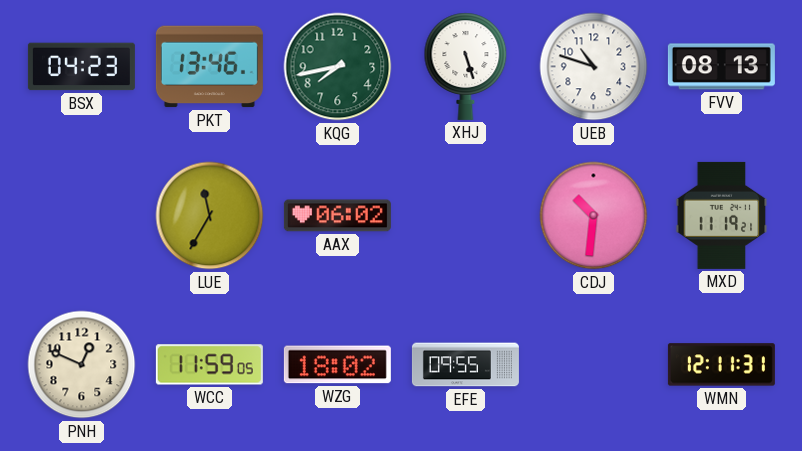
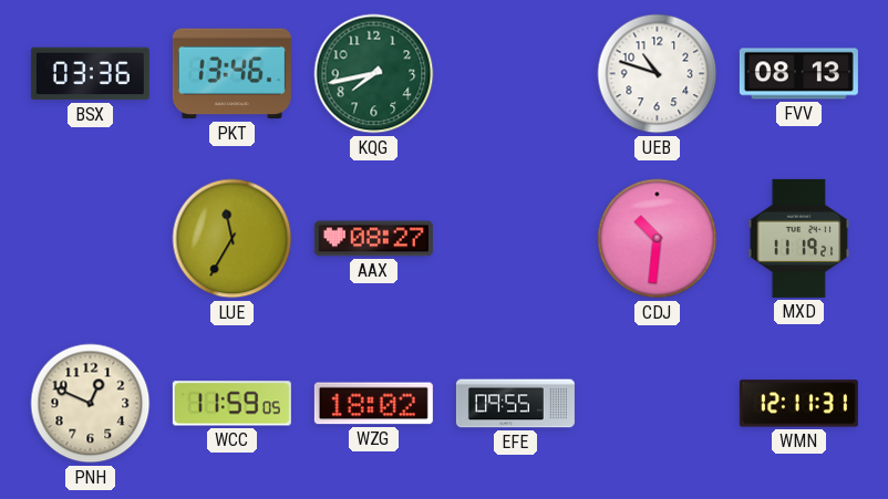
BSX: 04:23 -> 03:36 (90, 74)
XHJ: 5:27 -> none (466, 66)
AAX: 06:02 -> 08:27 (373, 239)
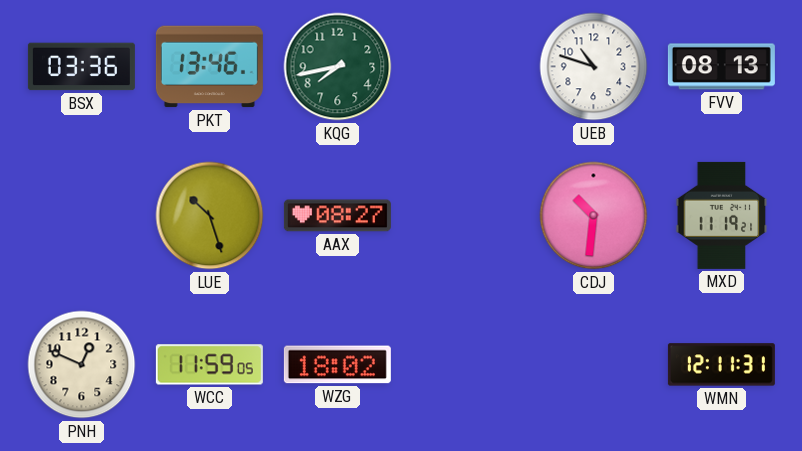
LUE: 11:35 -> 10:27 (210, 216)
EFE: 09:55 -> none (515, 404)
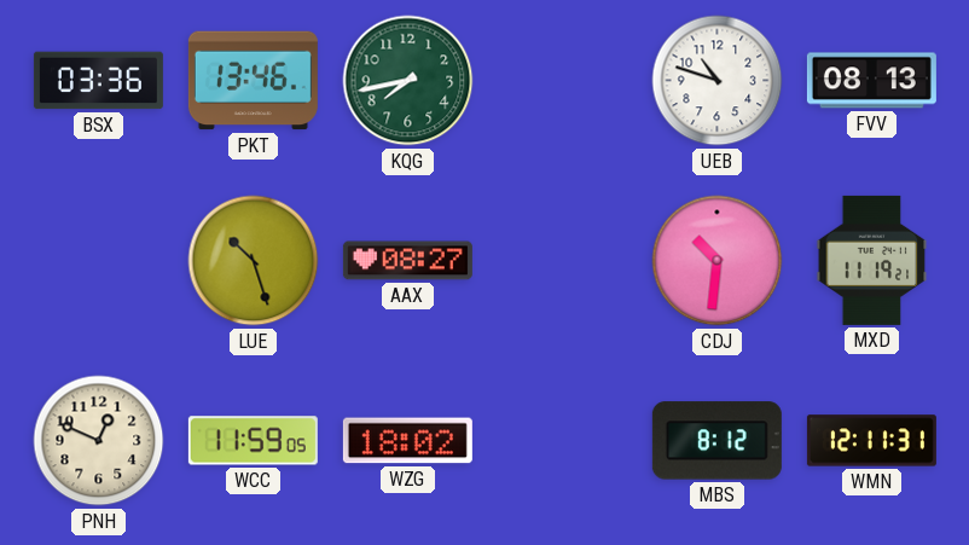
MBS: none -> 8:12 (716, 441)
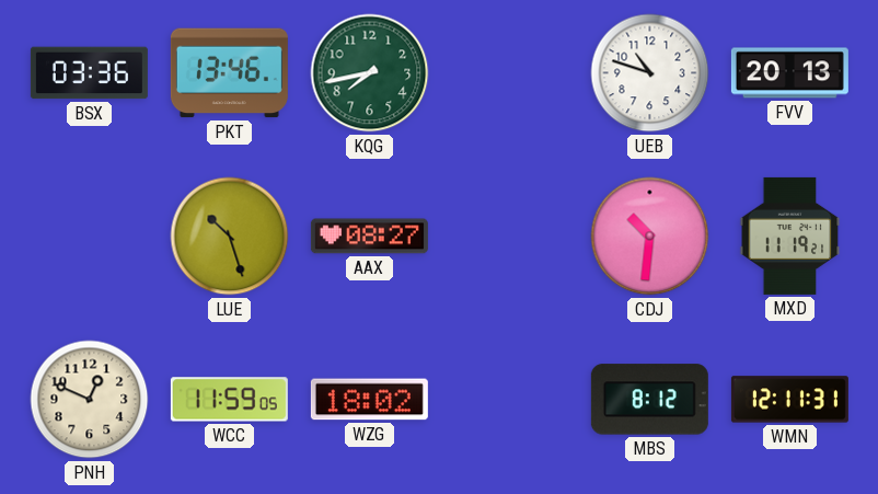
FVV: 08:13 -> 20:13 (789, 73)
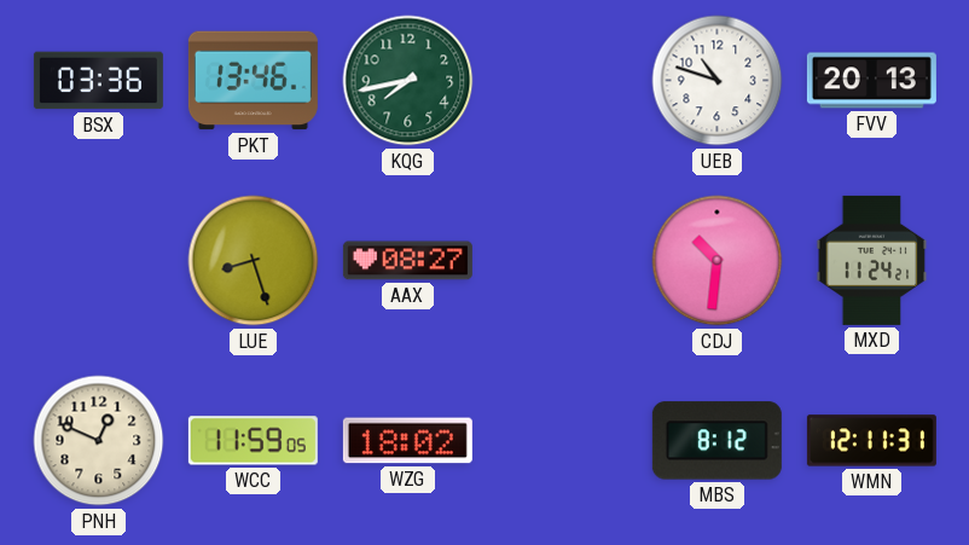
LUE: 10:27 -> 8:27 (254, 261)
MXD: 11:19 -> 11:24 (872, 260)
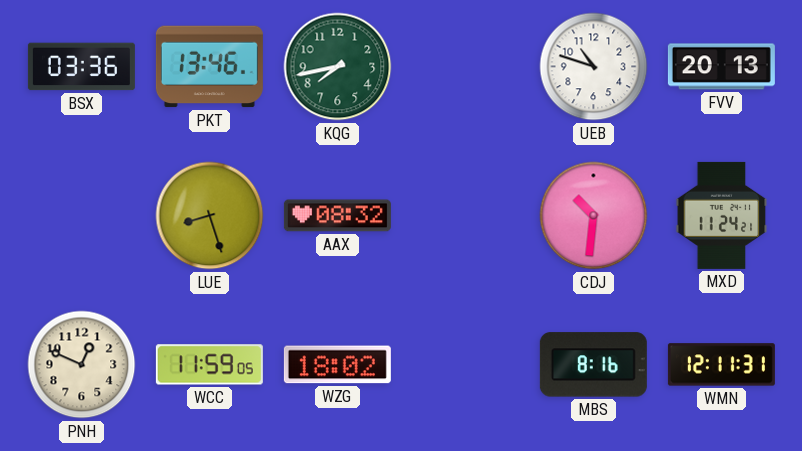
AAX: 08:27 -> 08:32 (337, 216)
MBS: 8:12 -> 8:16 (593, 365)
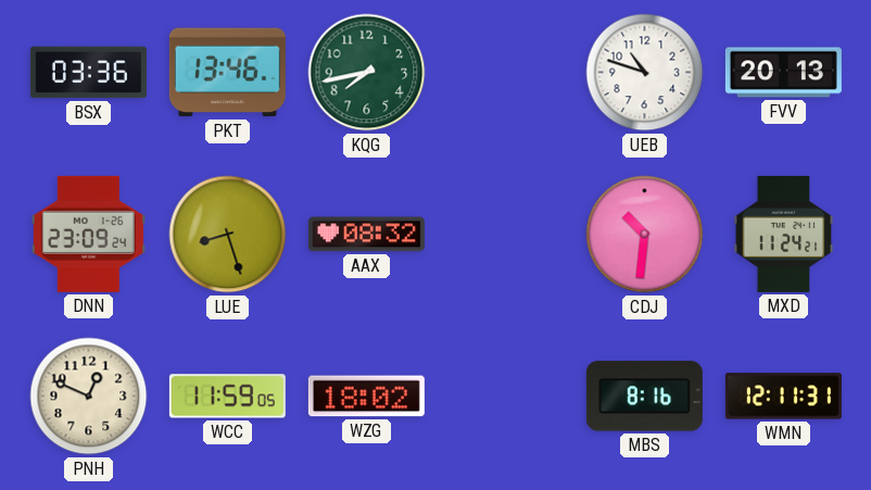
DNN: none -> 23:09 (88, 234)
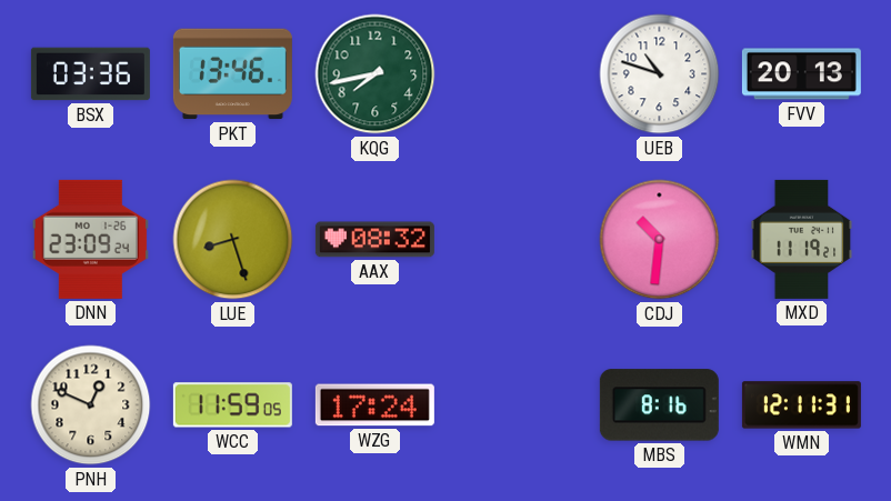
MXD: 11:24 -> 11:19 (802, 239)
WZG: 18:02 -> 17:24 (374, 405)
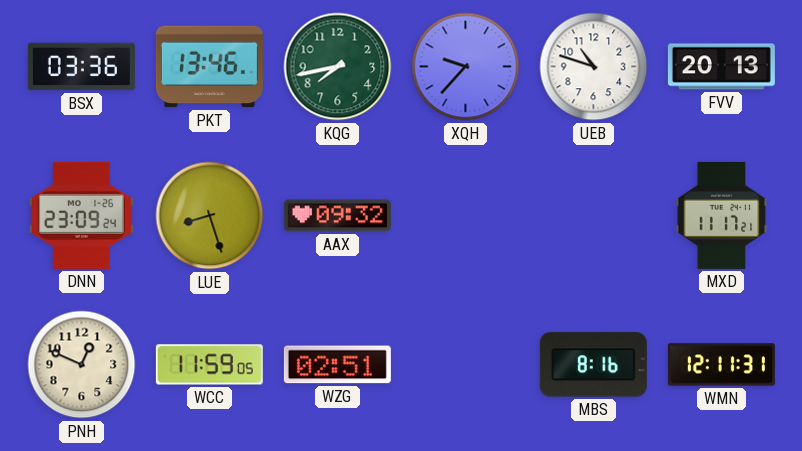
XQH: none -> 9:37 (466, 67)
AAX: 08:32 -> 09:32 (337, 216)
CDJ: 10:31 -> none (660, 240)
MXD: 11:19 -> 11:17 (722, 215)
WZG: 17:24 -> 02:51 (337, 365)
